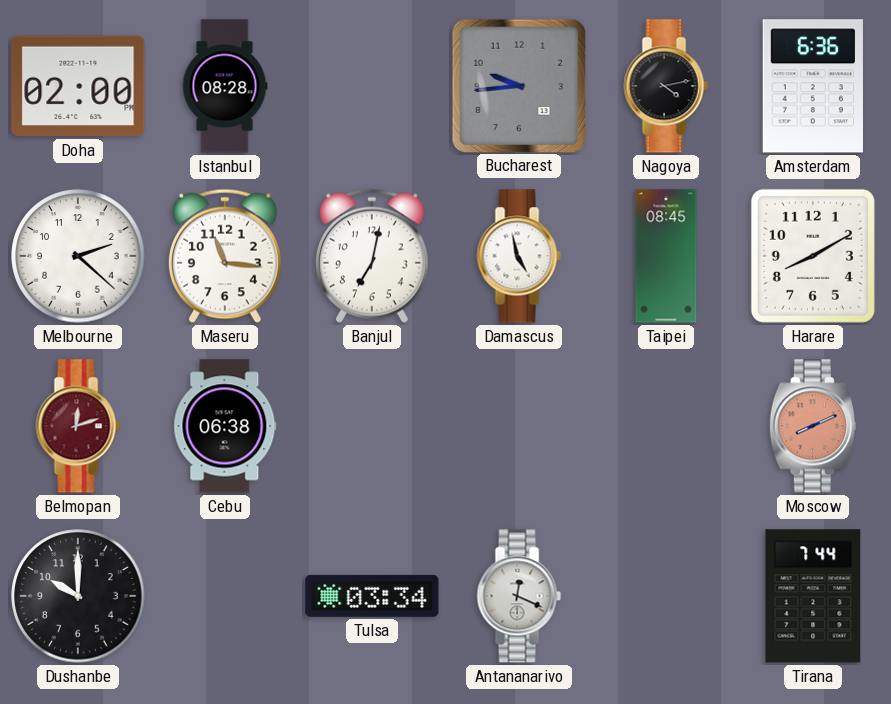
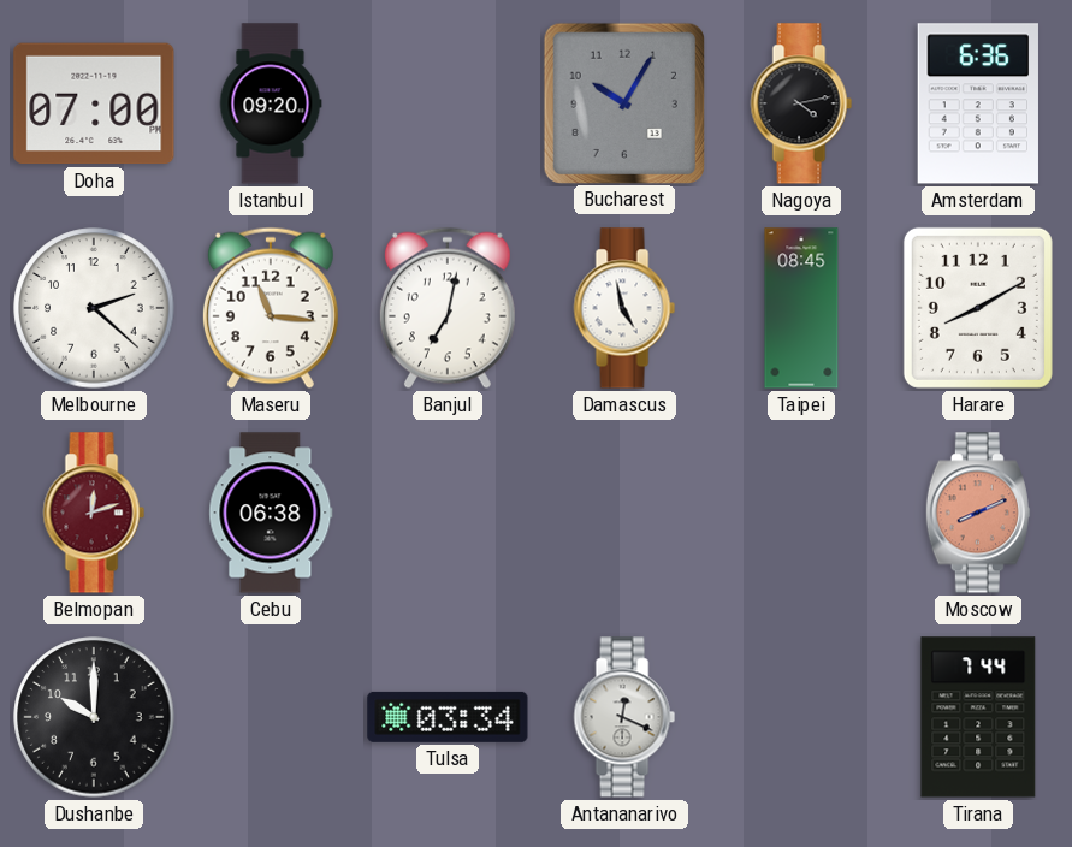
Doha: 02:00 -> 07:00 (94, 103)
Istanbul: 08:28 -> 09:20 (271, 103)
Bucharest: 9:44 -> 10:05 (623, 102)
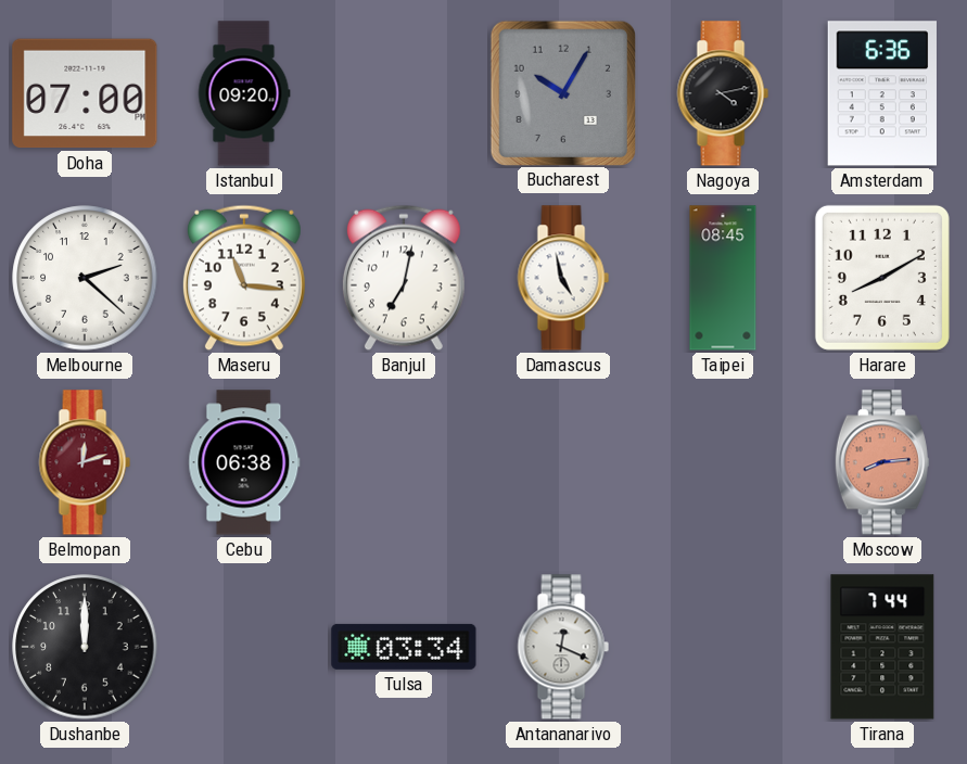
Moscow: 8:11 -> 8:14 (882, 462)
Dushanbe: 10:00 -> 12:00 (85, 647)
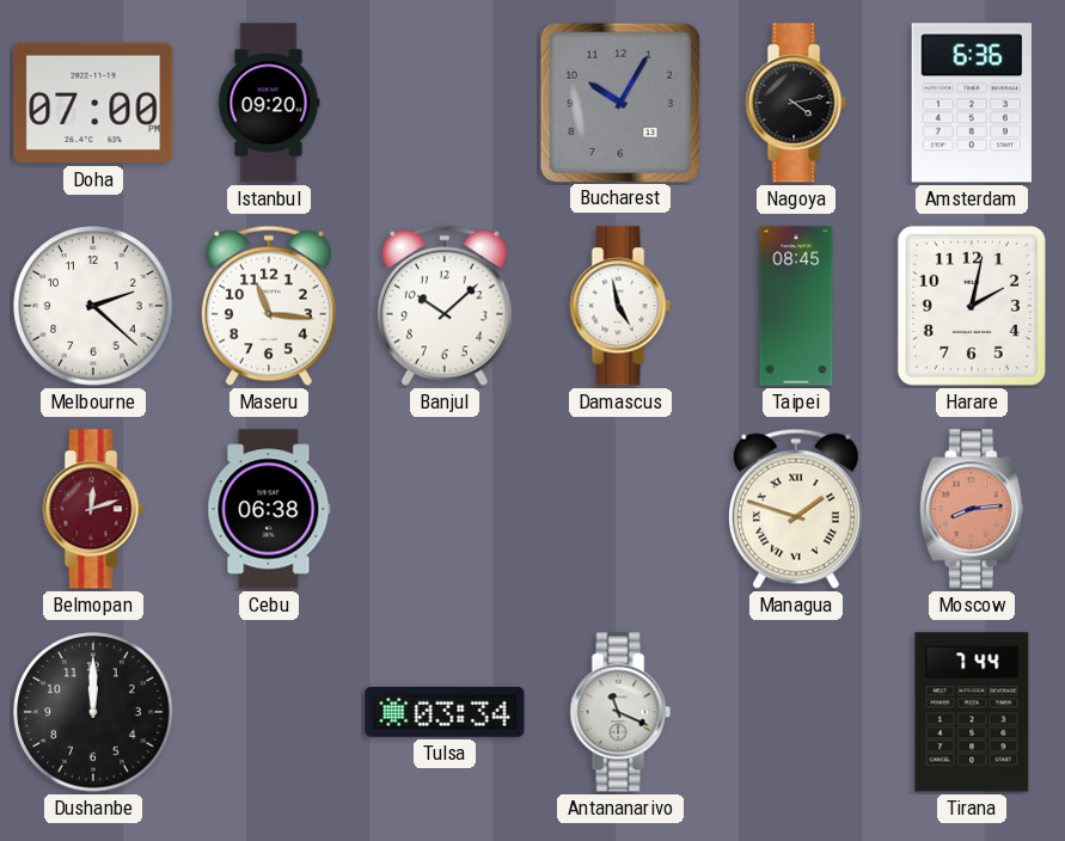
Banjul: 7:02 -> 10:08 (445, 306)
Harare: 8:10 -> 2:02 (972, 306)
Managua: none -> 1:48 (796, 509)
Antananarivo: 12:19 -> 11:19 (620, 712)
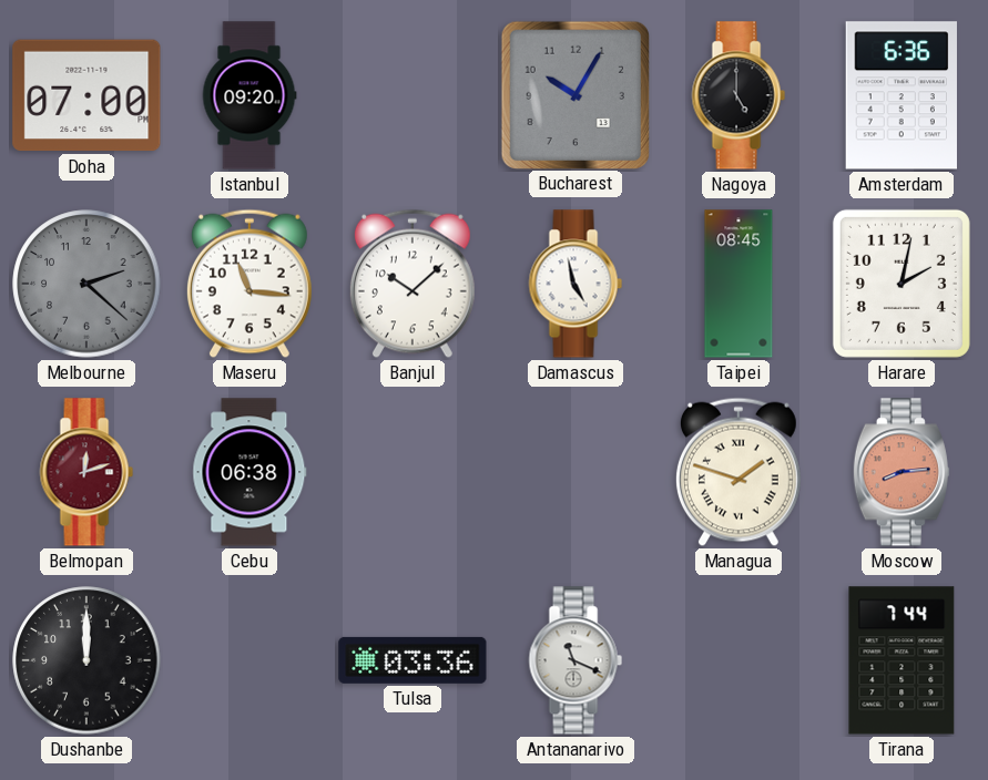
Nagoya: 4:13 -> 5:00 (739, 95)
Melbourne dial: white -> grey (86, 284)
Tulsa: 03:34 -> 03:36 (412, 660)
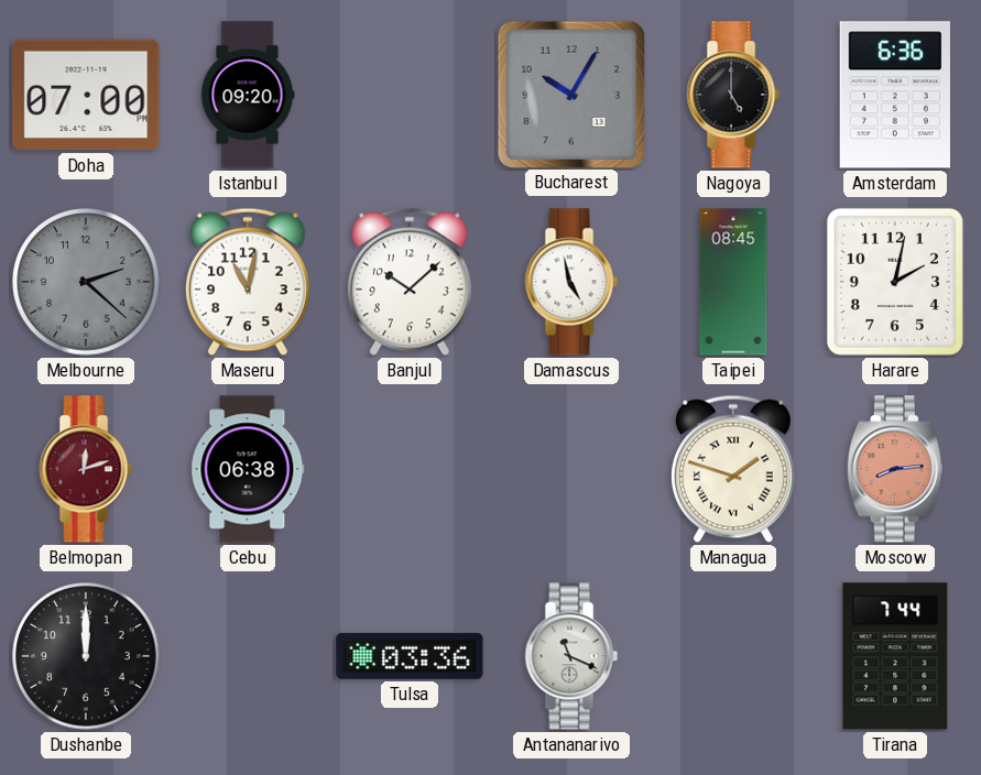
Maseru: 11:16 -> 11:02 (248, 282)
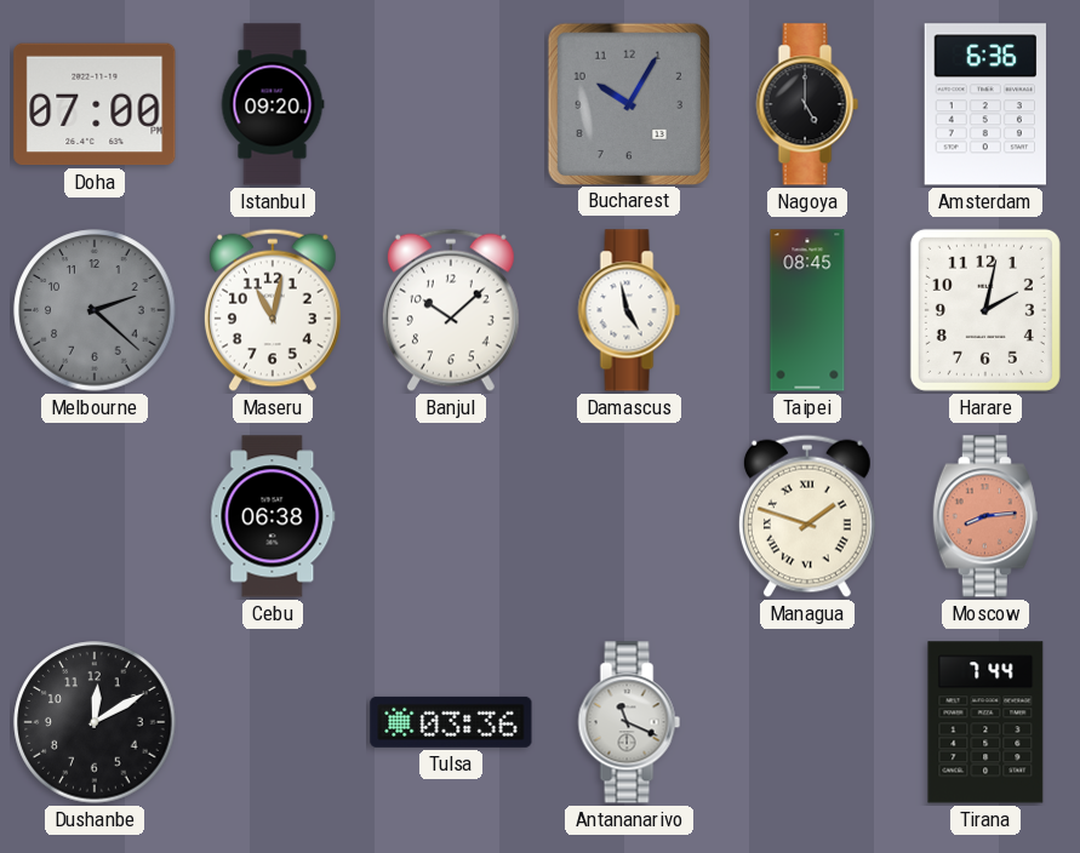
Belmopan: 12:12 -> none (86, 469)
Dushanbe: 12:00 -> 12:10 (95, 722)
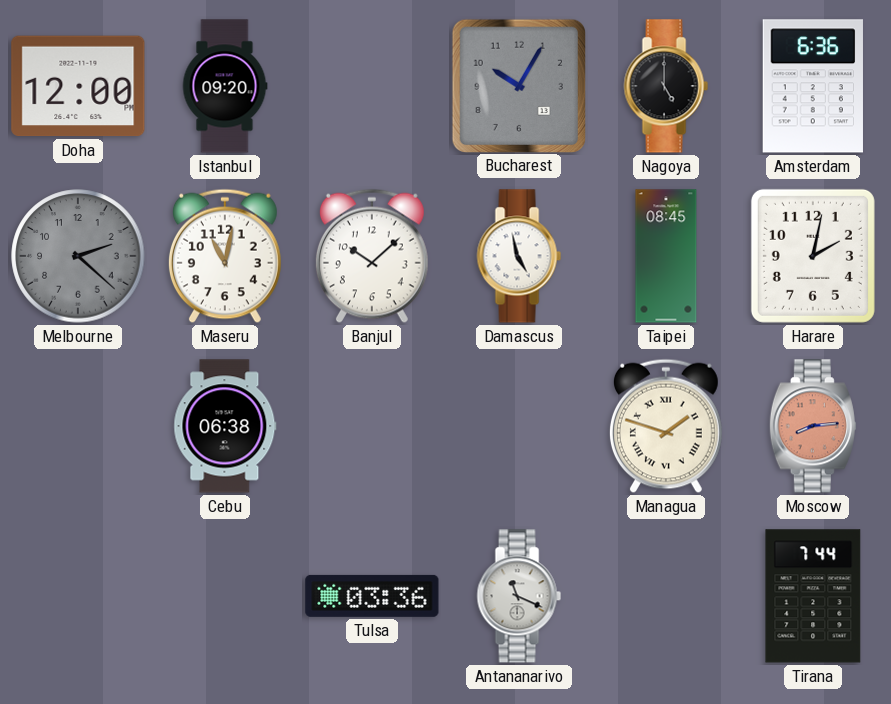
Doha: 07:00 -> 12:00 (78, 86)
Dushanbe: 12:10 -> none (95, 722)
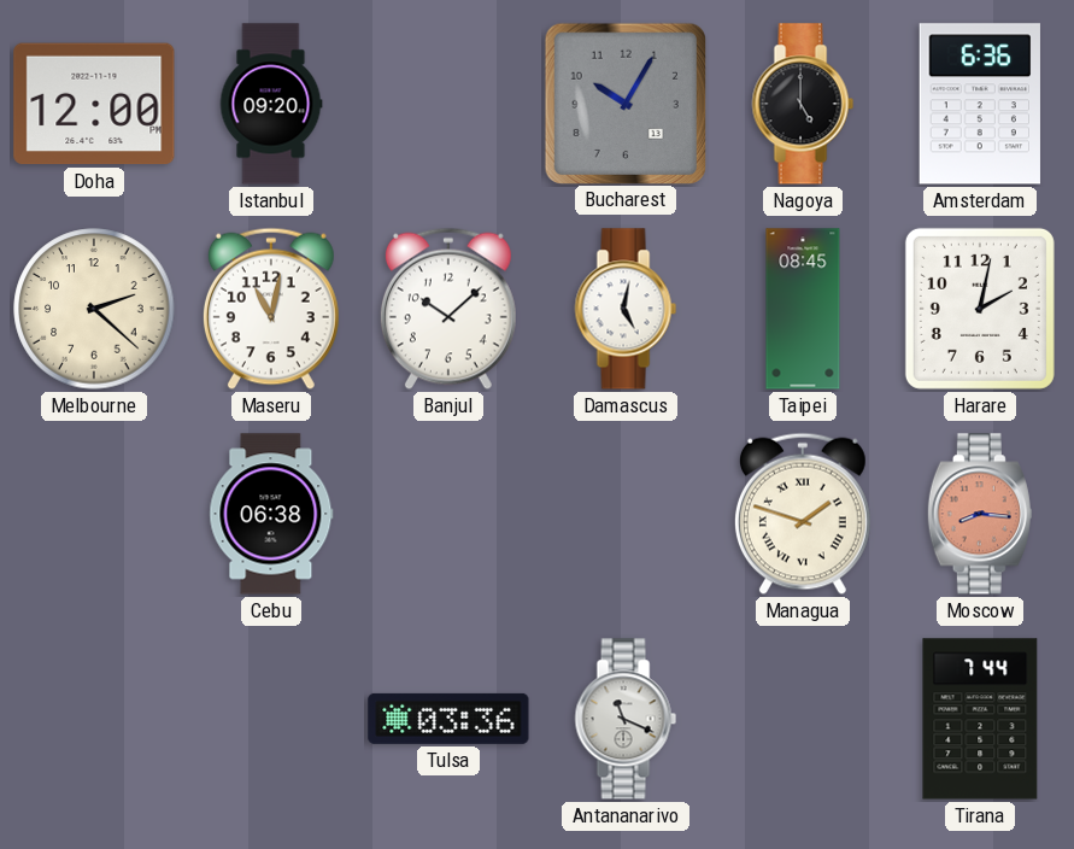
Melbourne dial: grey -> cream (94, 309)
Damascus: 4:58 -> 5:02 (626, 309)
Moscow: 8:14 -> 8:16 (980, 514)
